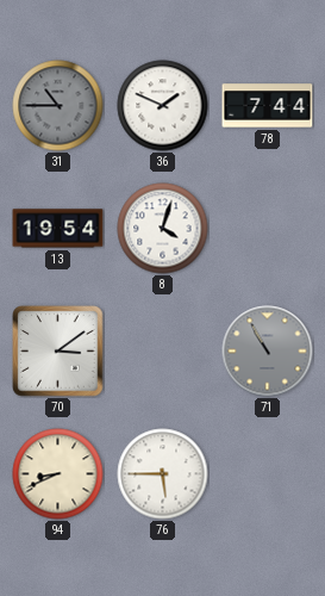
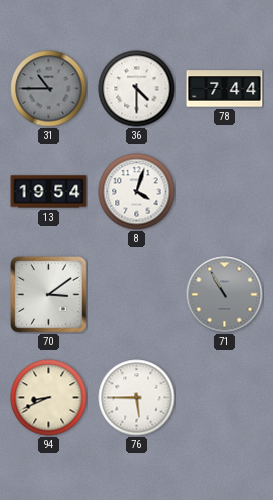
36: 1:49 -> 4:30 (137, 89)
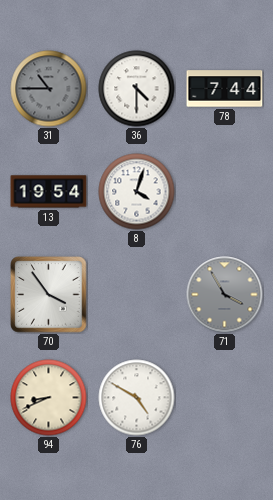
70: 3:09 -> 3:54 (49, 295)
71: 10:55 -> 3:55 (225, 295)
76: 5:45 -> 4:50 (137, 398)
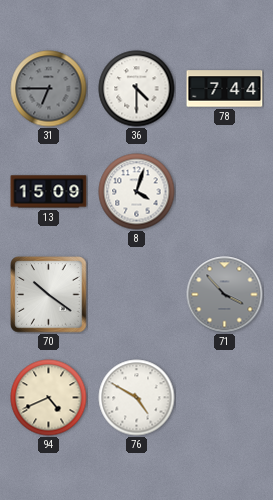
31: 10:45 -> 6:45 (49, 89)
13: 19:54 -> 15:09 (49, 192)
70: 3:54 -> 10:21 (49, 295)
71: 3:55 -> 3:53 (225, 295)
94: 8:41 -> 4:41 (49, 398)
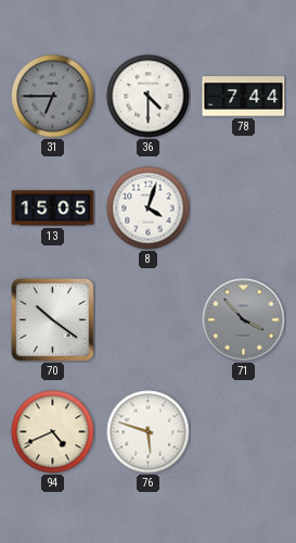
13: 15:09 -> 15:05 (53, 209)
76: 4:50 -> 5:48 (149, 432)
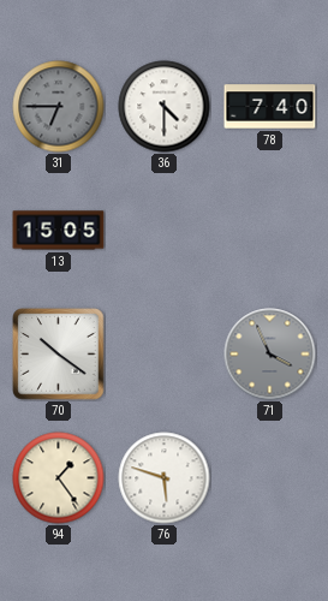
78: 7:44 -> 7:40 (270, 107)
8: 4:03 -> none (149, 209)
71: 3:53 -> 3:56 (270, 355)
94: 4:41 -> 1:24 (59, 478)
